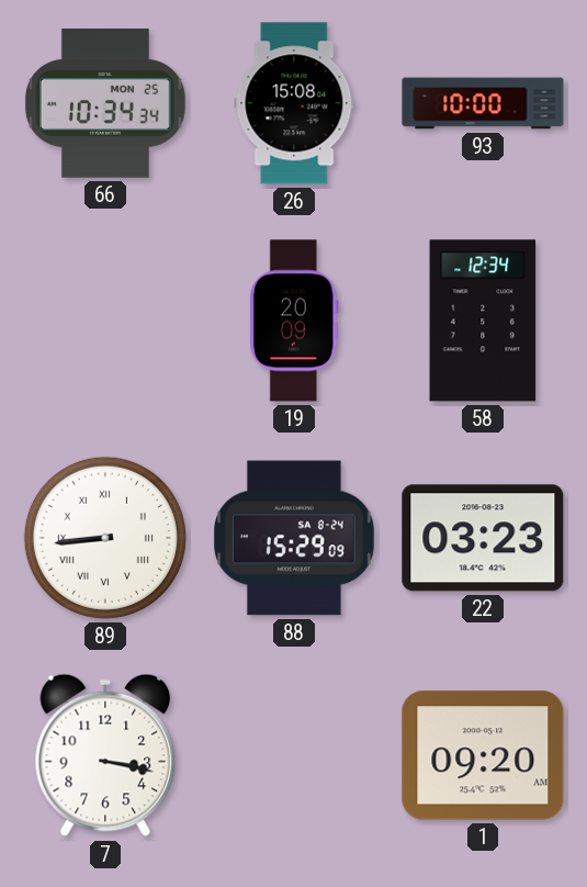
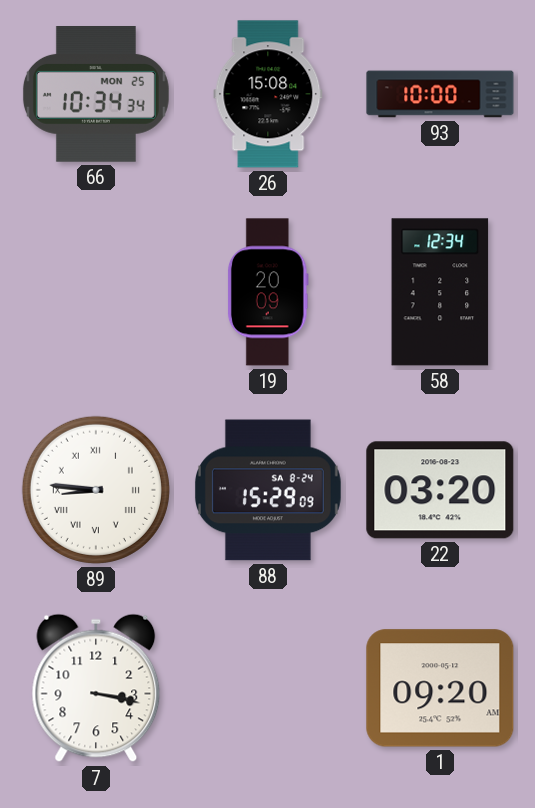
89: 8:44 -> 8:46 (96, 490)
22: 03:23 -> 03:20 (440, 490)
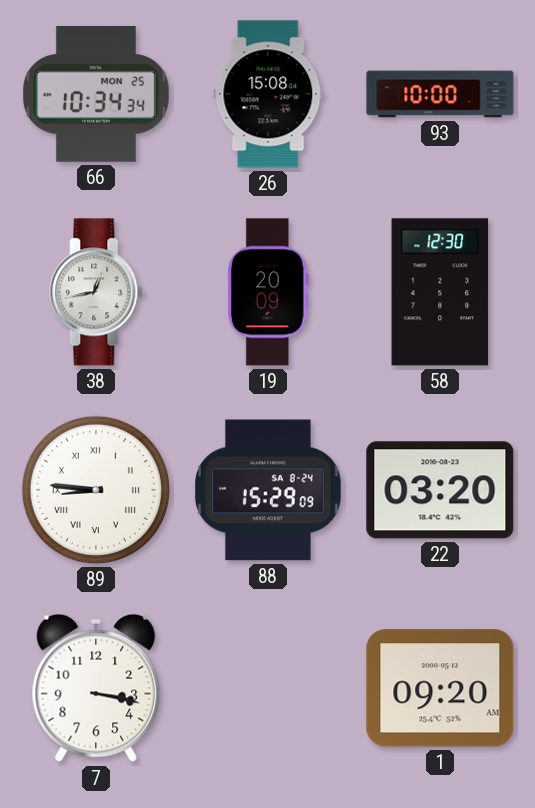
38: none -> 12:43 (96, 292)
58: 12:34 -> 12:30 (440, 292)
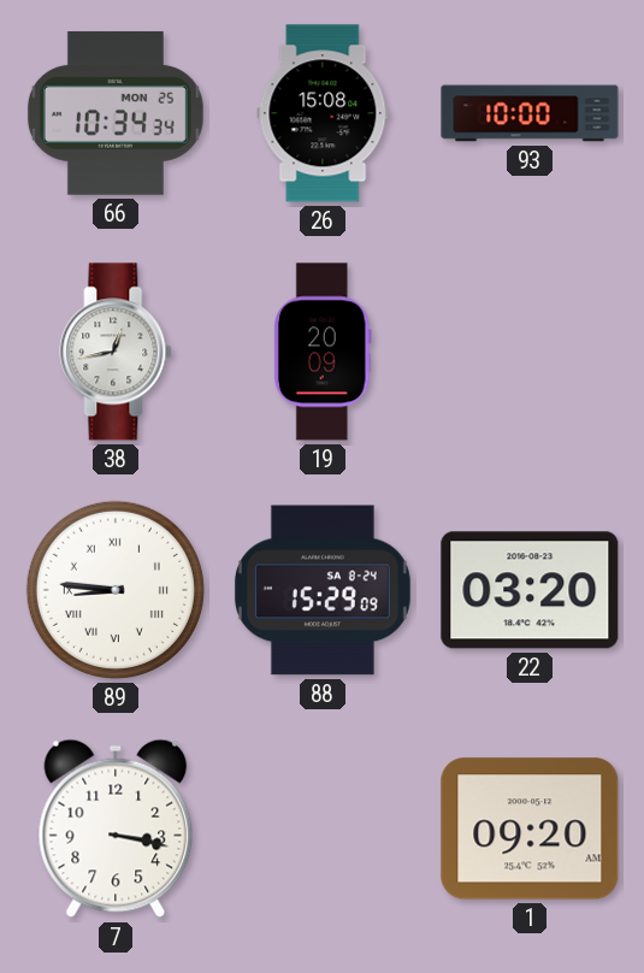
58: 12:30 -> none (440, 292)
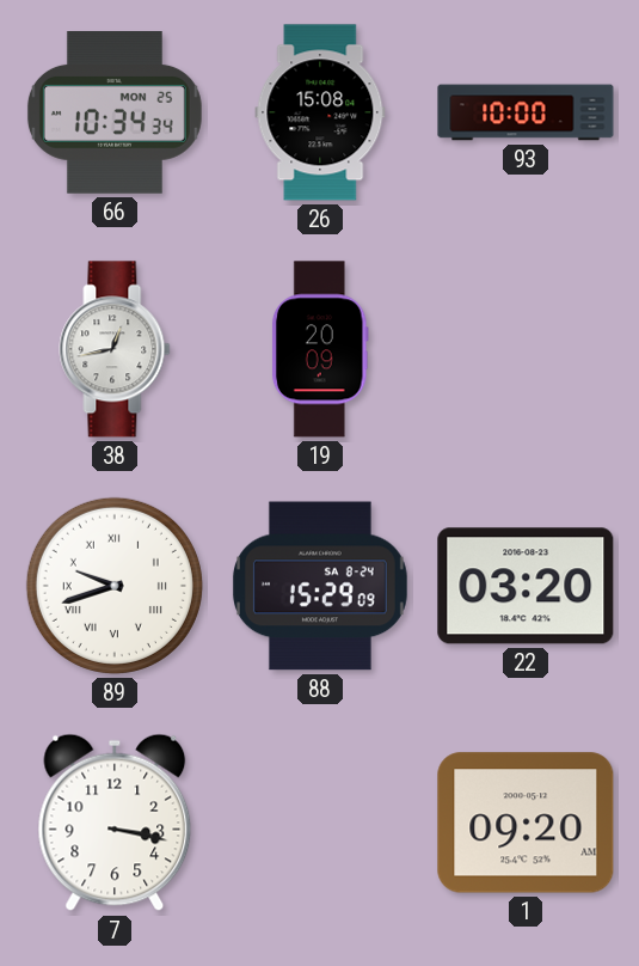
89: 8:46 -> 9:42 (115, 586)
